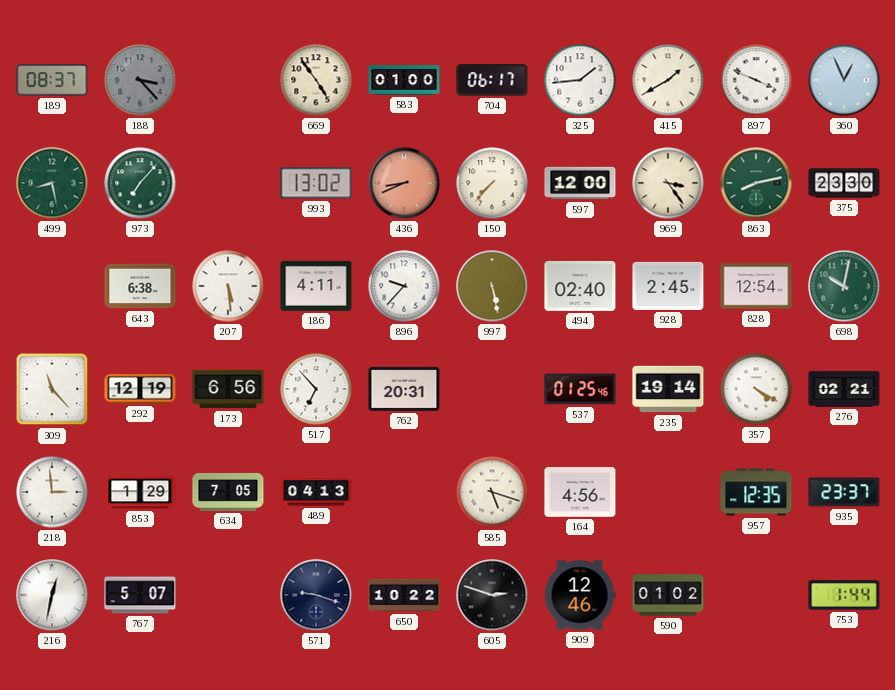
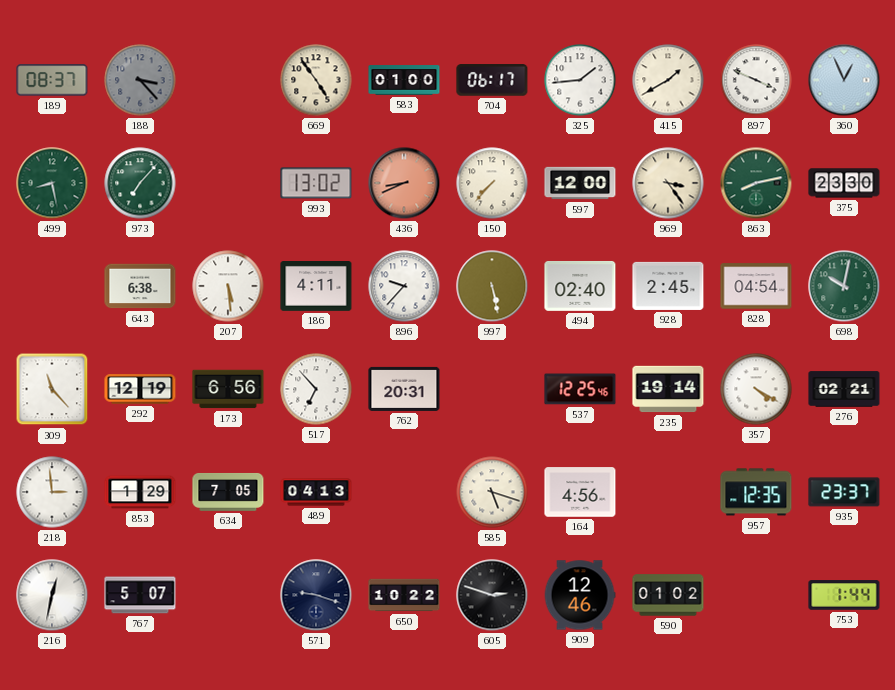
828: 12:54 -> 04:54 (756, 286)
537: 01:25 -> 12:25 (580, 389)
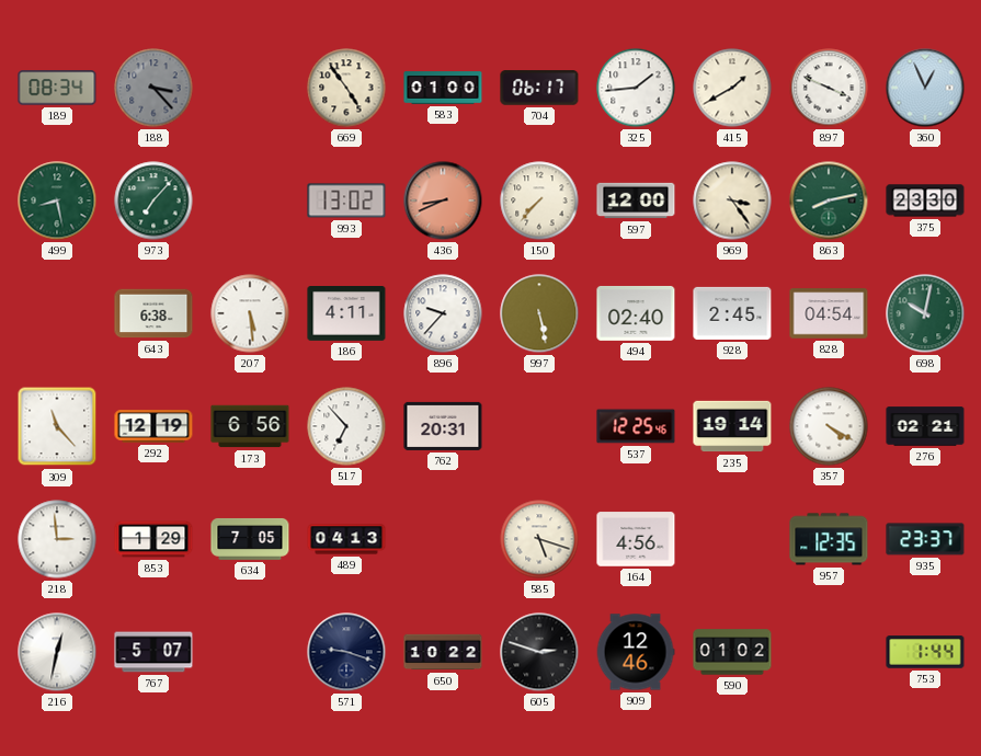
189: 08:37 -> 08:34 (57, 88)
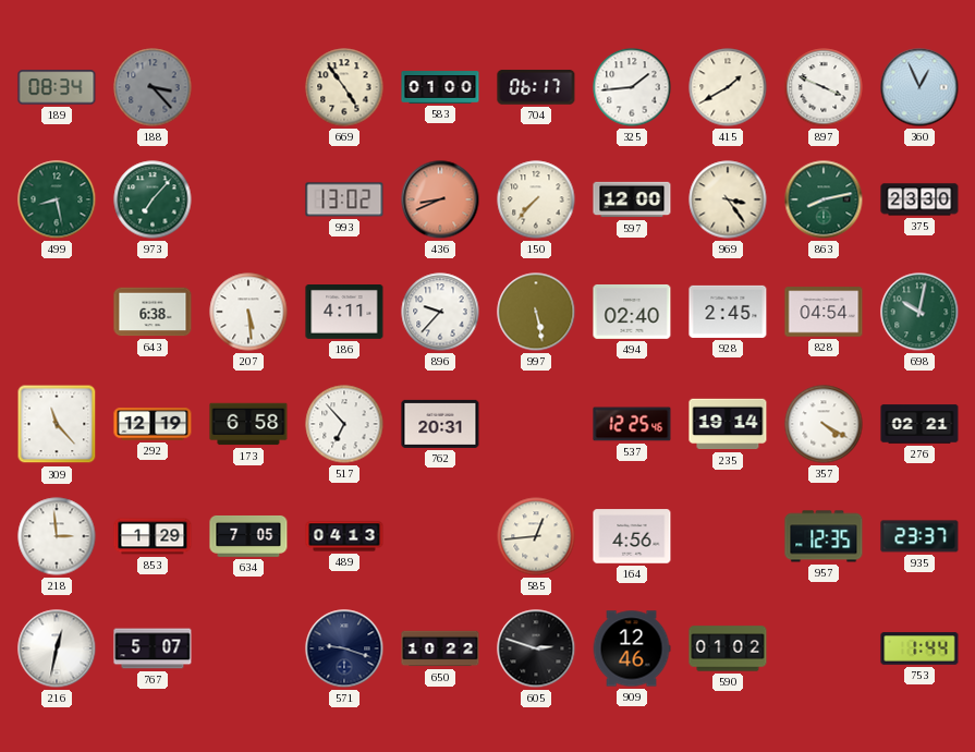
173: 6:56 -> 6:58 (248, 424)
585: 5:18 -> 12:44 (536, 536)
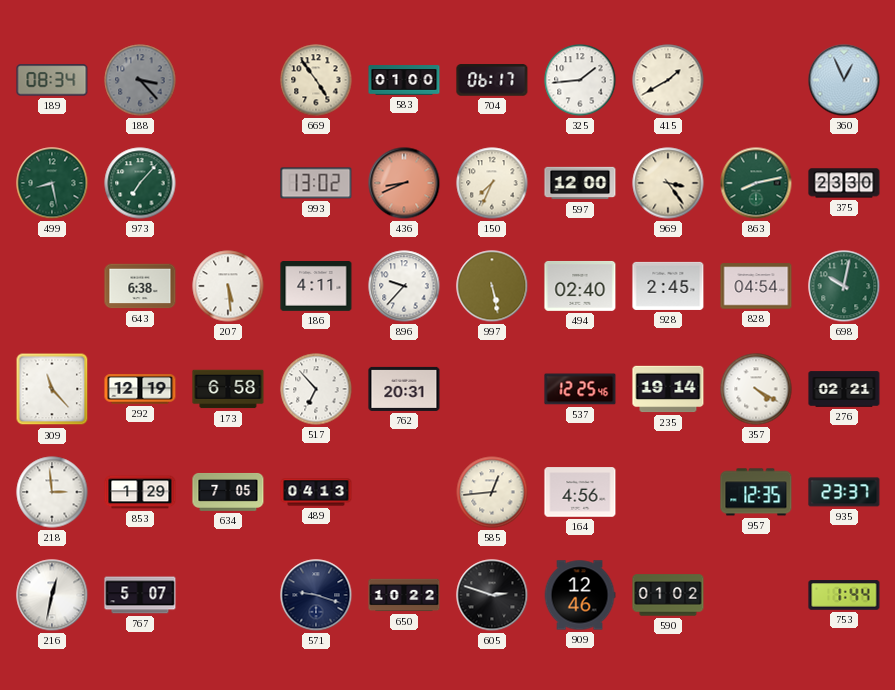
897: 3:49 -> none (824, 87)
150: 7:37 -> 7:34 (492, 183)
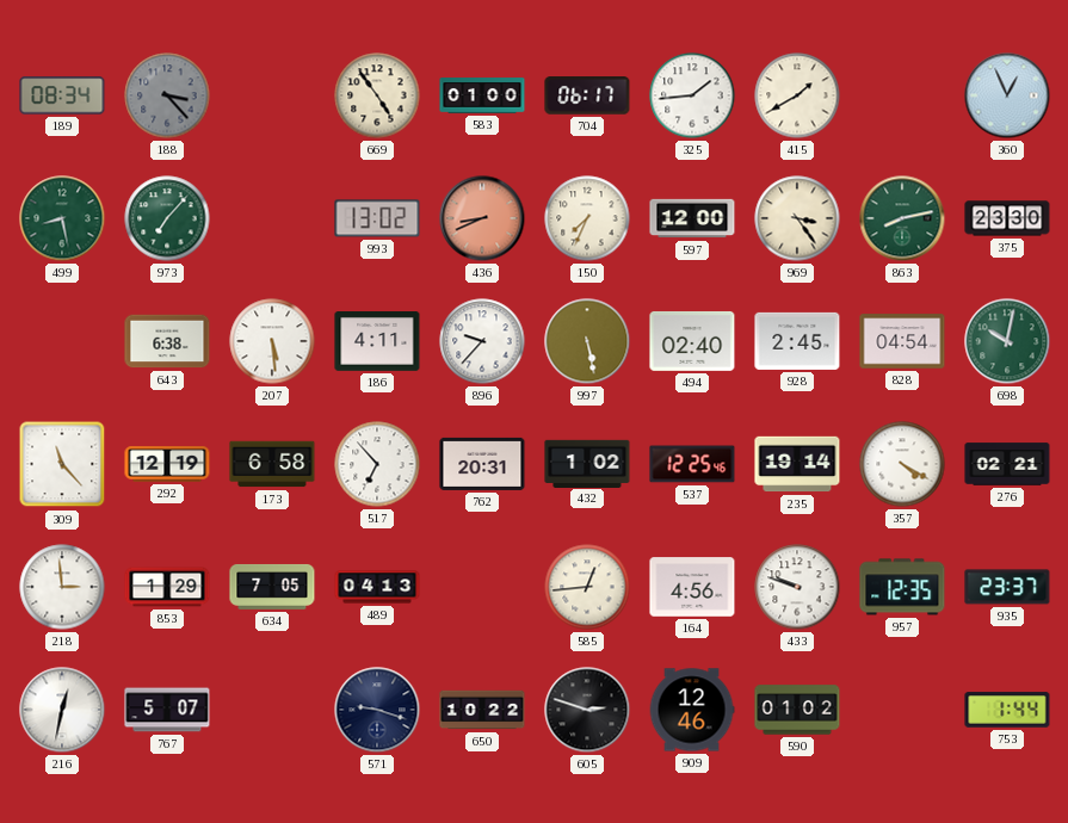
432: none -> 1:02 (587, 463)
433: none -> 9:48 (797, 587)
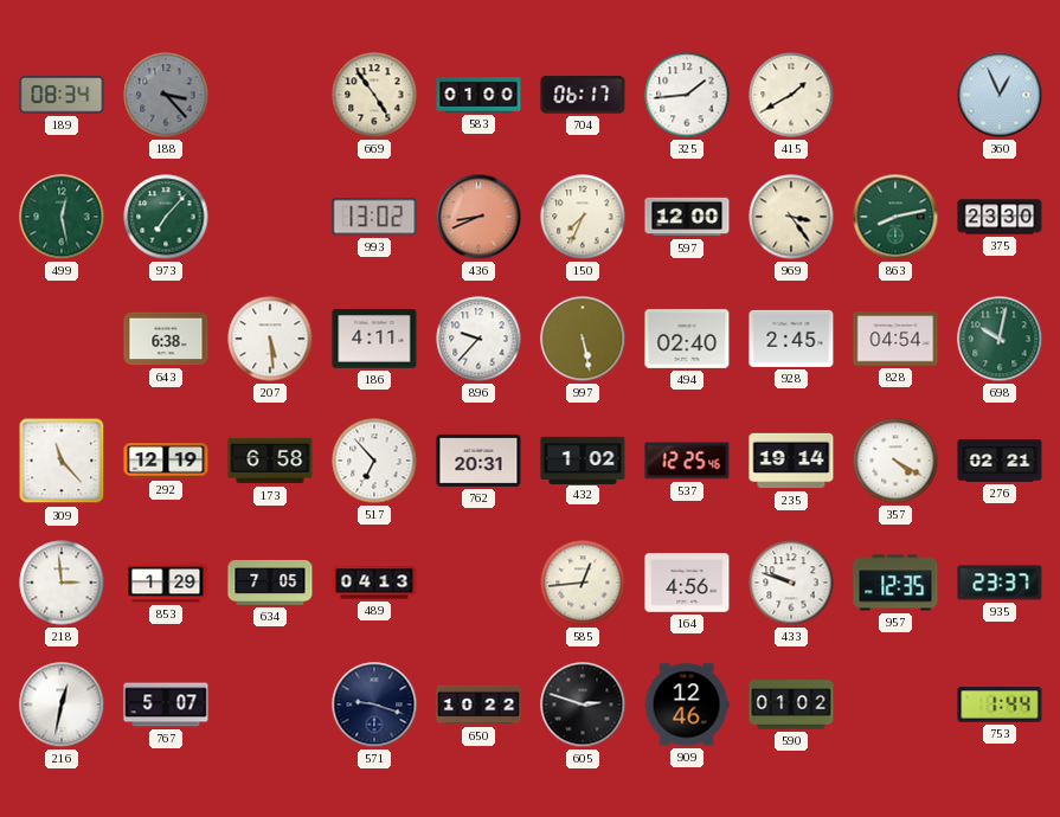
499: 8:28 -> 12:28 (62, 217)
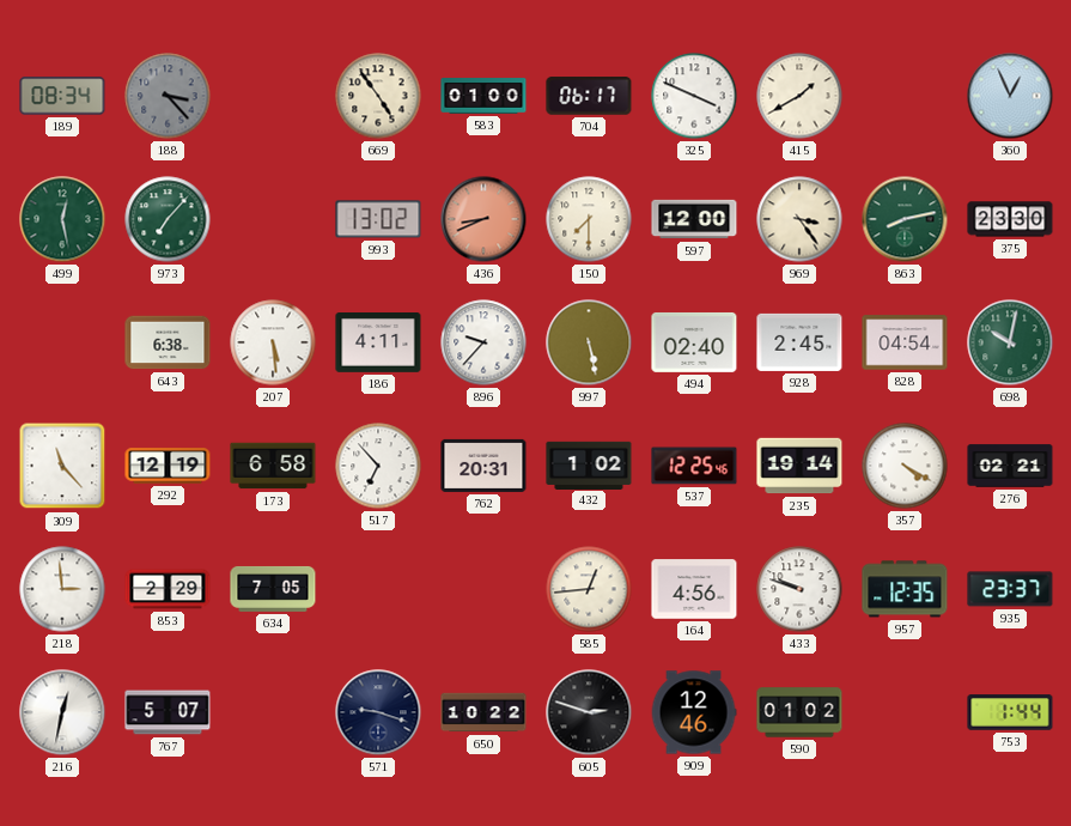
325: 1:44 -> 3:49 (694, 96)
150: 7:34 -> 7:30 (589, 219)
853: 1:29 -> 2:29 (168, 589)
489: 04:13 -> none (374, 583)
